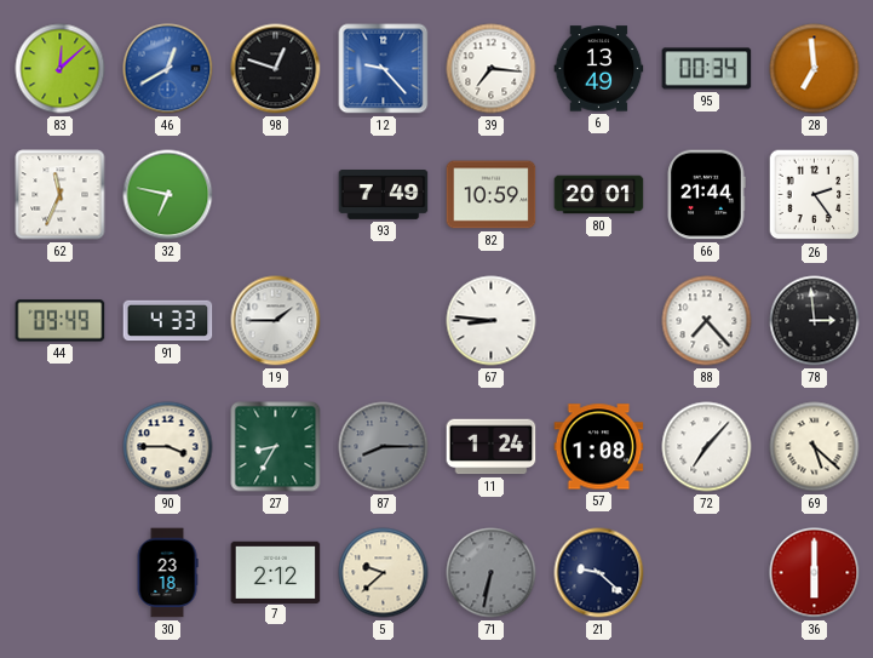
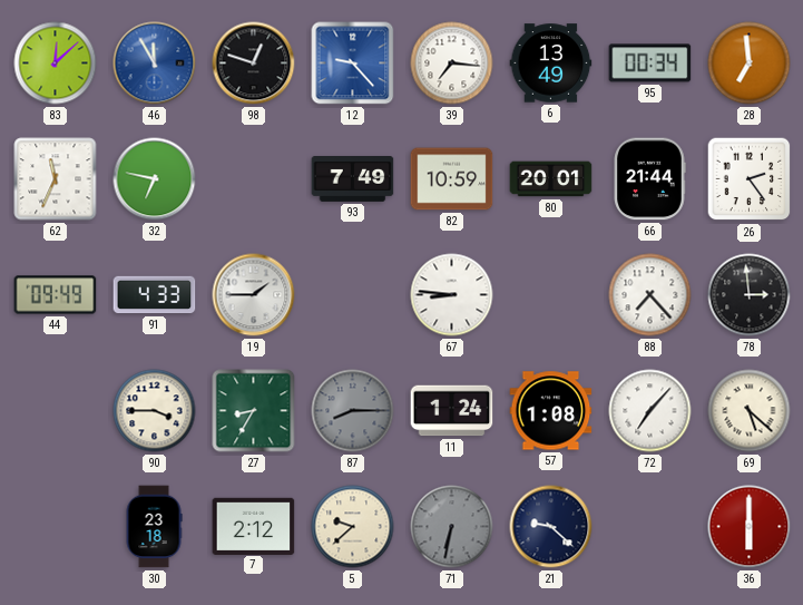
46: 12:40 -> 11:55 (155, 64)
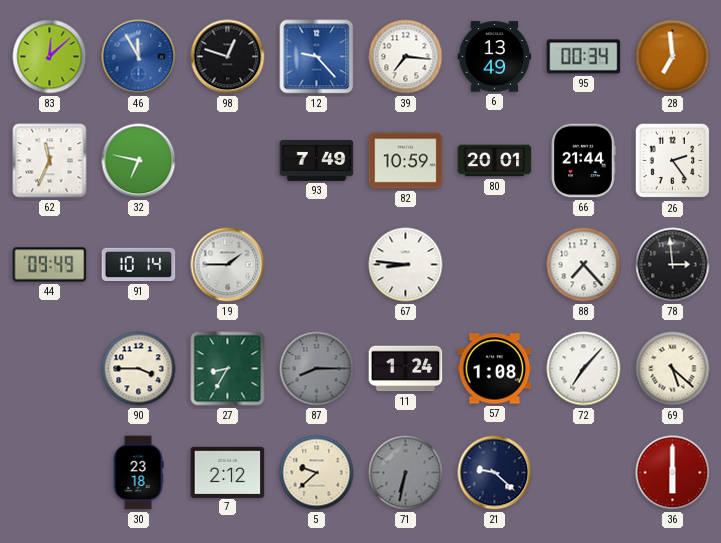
91: 4:33 -> 10:14 (139, 265)
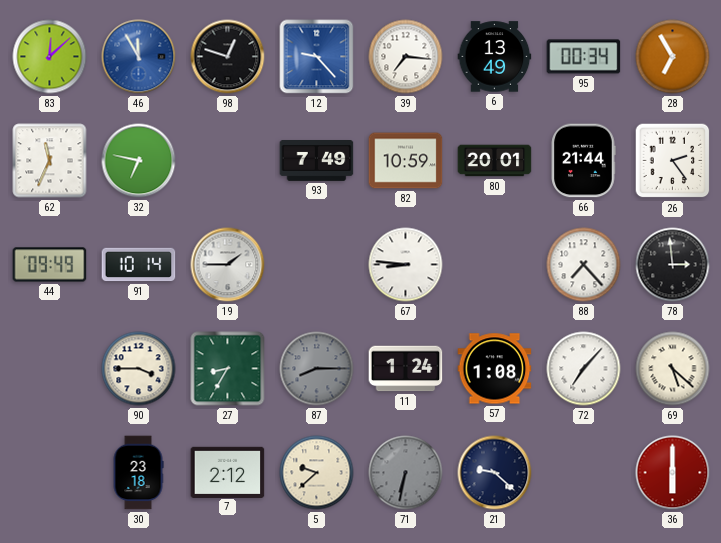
28: 6:59 -> 6:55 (673, 57)
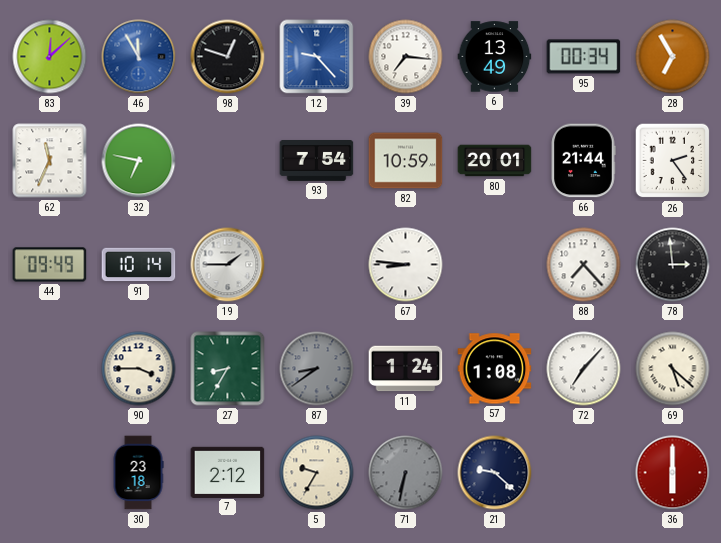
93: 7:49 -> 7:54 (317, 161)
87: 8:15 -> 8:39 (317, 369)
5: 9:38 -> 9:35 (317, 473)
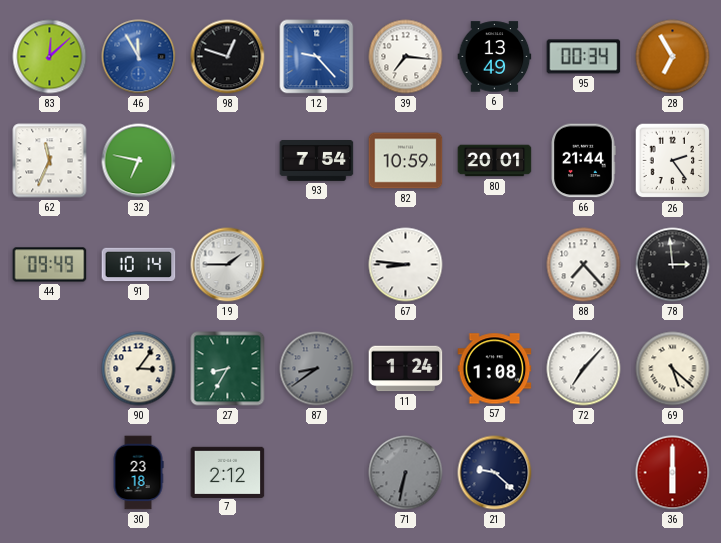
90: 3:45 -> 3:06 (139, 369)
5: 9:35 -> none (317, 473)
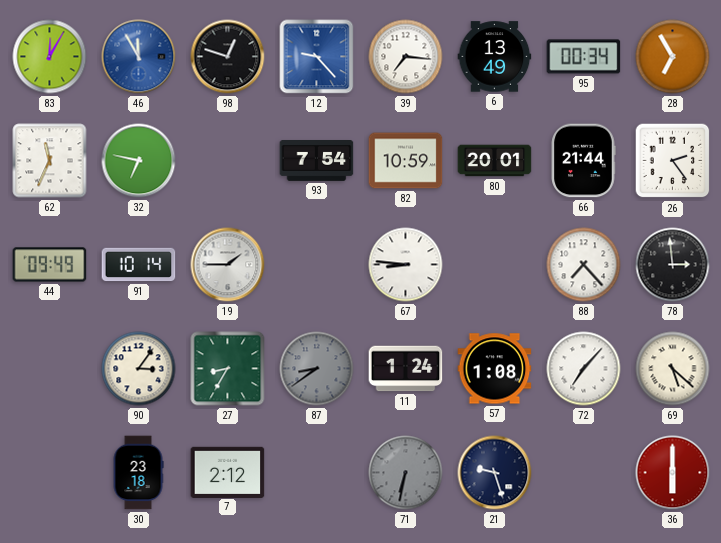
83: 12:08 -> 12:05 (50, 57)
21: 9:22 -> 9:27 (495, 473)
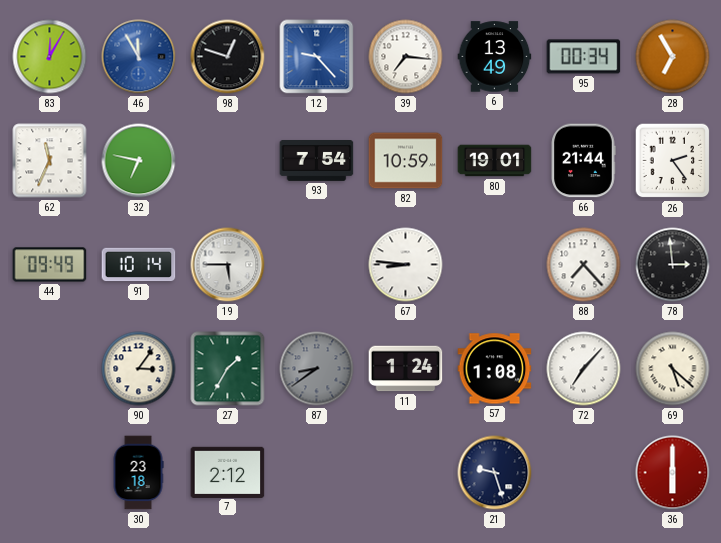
80: 20:01 -> 19:01 (495, 161)
19: 1:45 -> 5:45 (228, 265)
27: 8:35 -> 1:35 (228, 369)
71: 6:32 -> none (406, 473)
